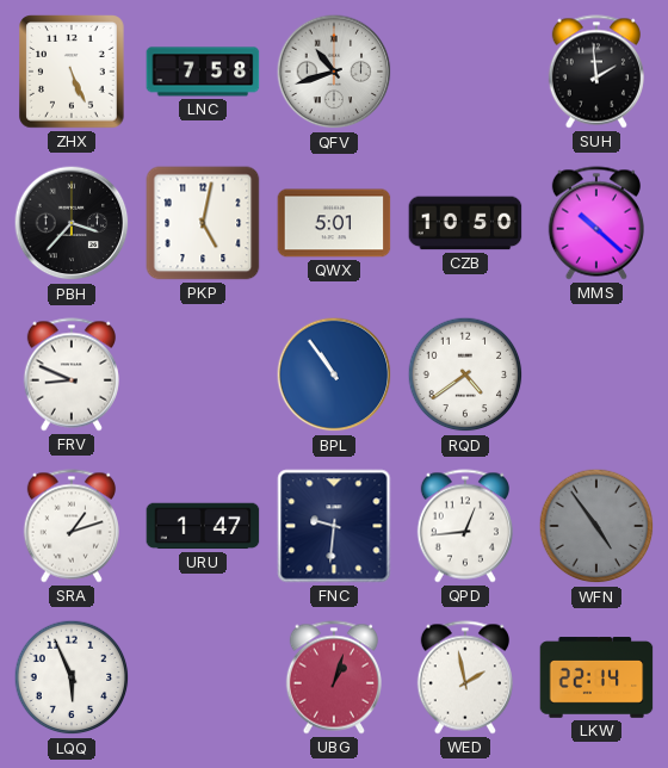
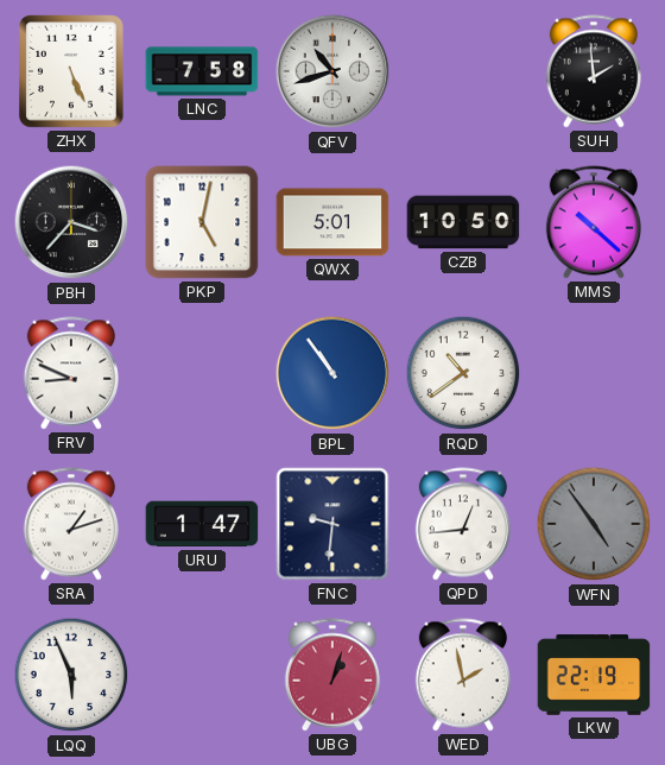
RQD: 4:39 -> 10:39 (463, 373)
LKW: 22:14 -> 22:19 (594, 675)
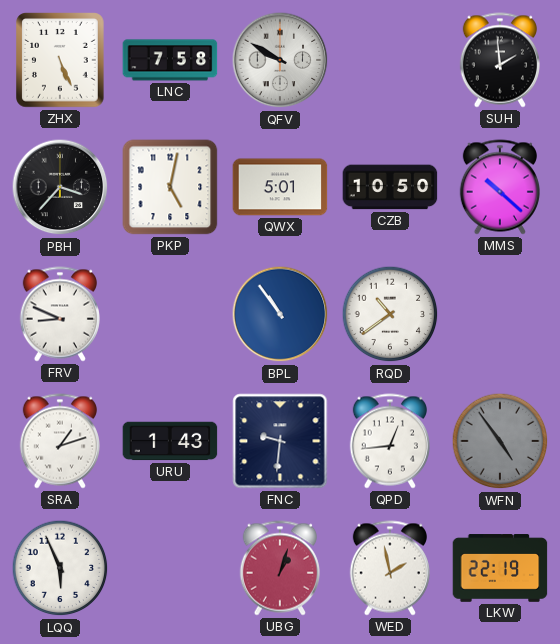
QFV: 10:42 -> 9:50 (280, 60)
URU: 1:47 -> 1:43 (170, 441)
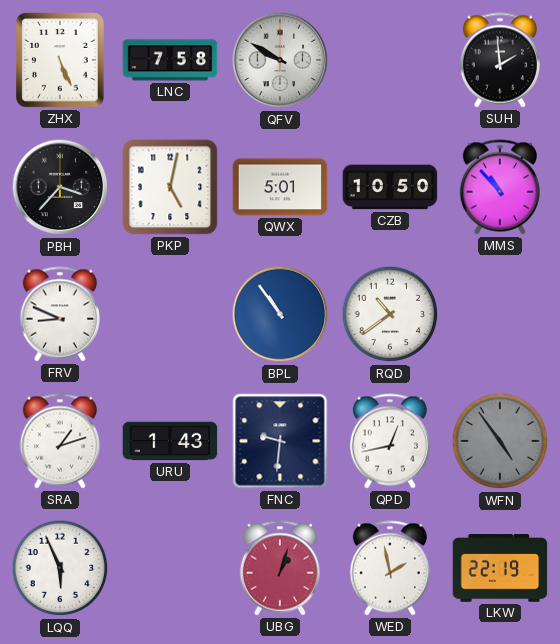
MMS: 10:22 -> 10:53 (500, 187)
QPD: 12:44 -> 12:43 (390, 441)
